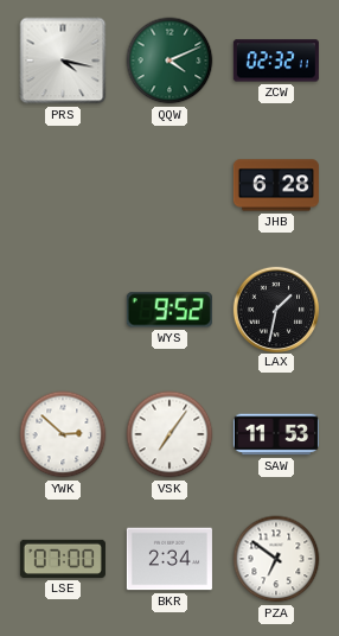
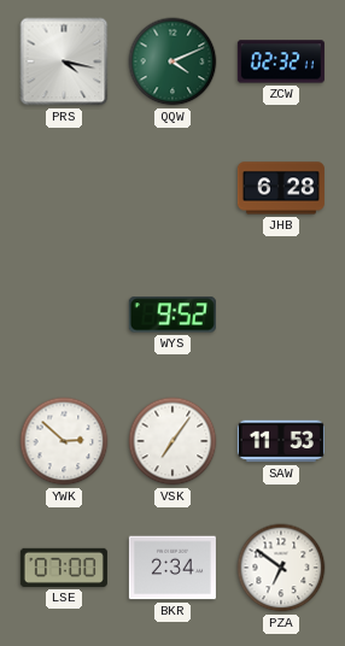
LAX: 1:32 -> none (275, 309)
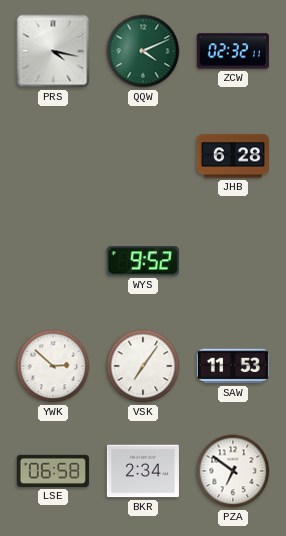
LSE: 07:00 -> 06:58 (53, 471)
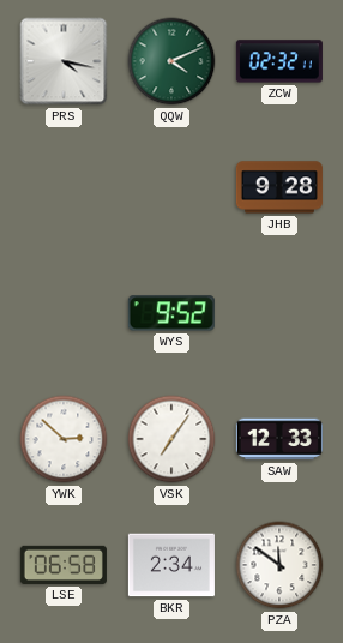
JHB: 6:28 -> 9:28 (279, 187)
SAW: 11:53 -> 12:33 (279, 439)
PZA: 6:51 -> 11:51 (279, 565)
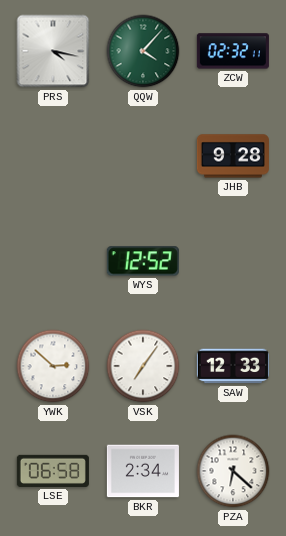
QQW: 4:11 -> 4:07 (143, 51)
WYS: 9:52 -> 12:52 (143, 261)
PZA: 11:51 -> 6:22 (233, 471)
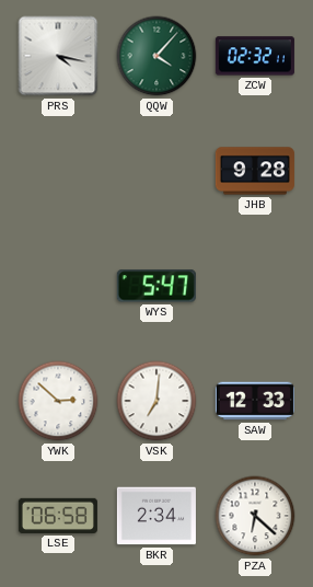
WYS: 12:52 -> 5:47 (156, 286)
VSK: 7:06 -> 7:01 (156, 401)
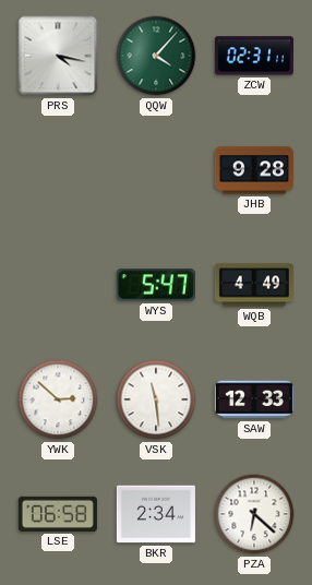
ZCW: 02:32 -> 02:31 (254, 56)
WQB: none -> 4:49 (254, 285)
VSK: 7:01 -> 11:29 (156, 399)
